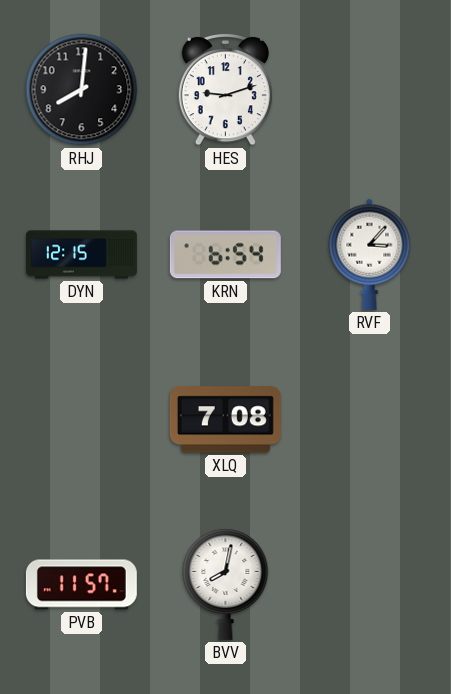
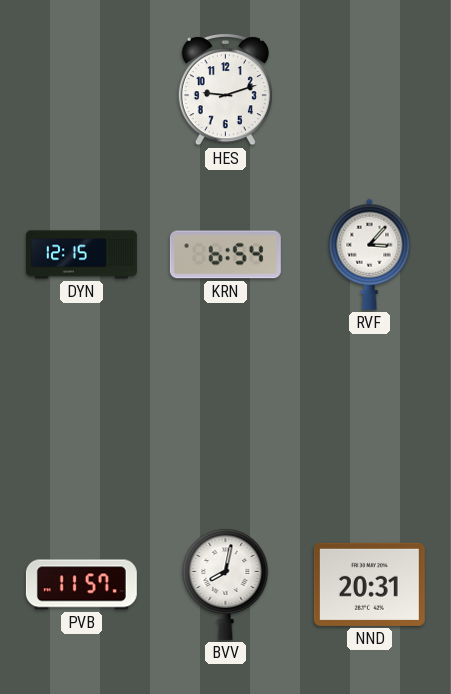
RHJ: 8:01 -> none (82, 90)
XLQ: 7:08 -> none (225, 420)
NND: none -> 20:31 (369, 584)
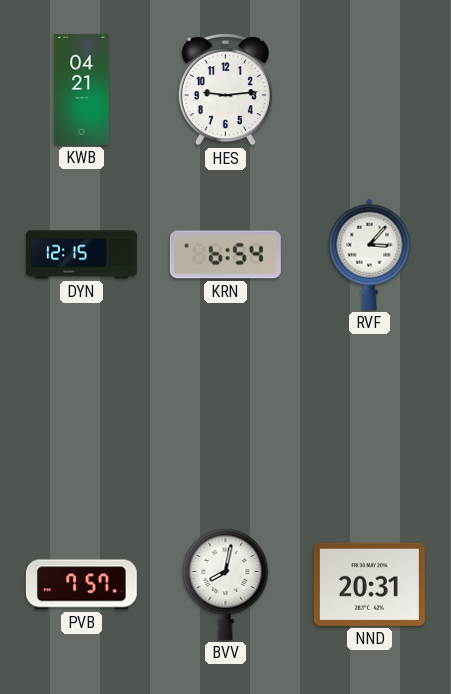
KWB: none -> 04:21 (82, 89)
HES: 9:12 -> 9:14 (225, 90)
PVB: 11:57 -> 7:57 (81, 585)
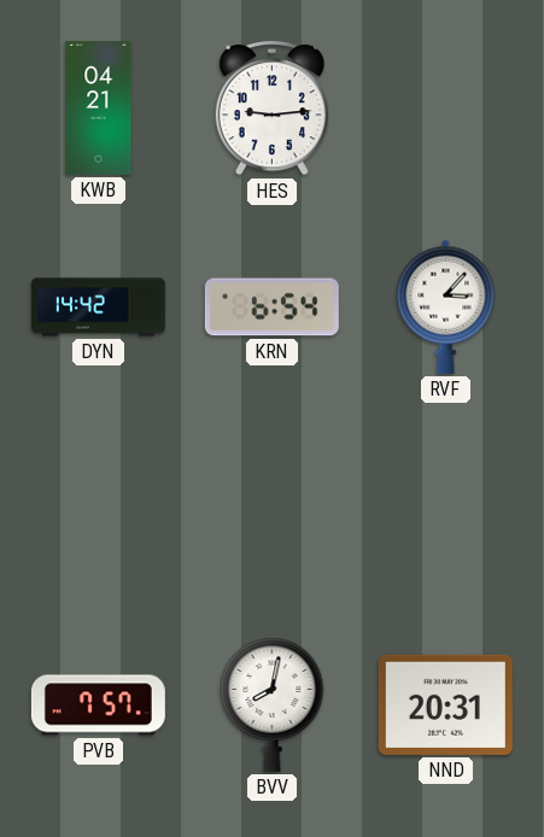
DYN: 12:15 -> 14:42 (98, 308)
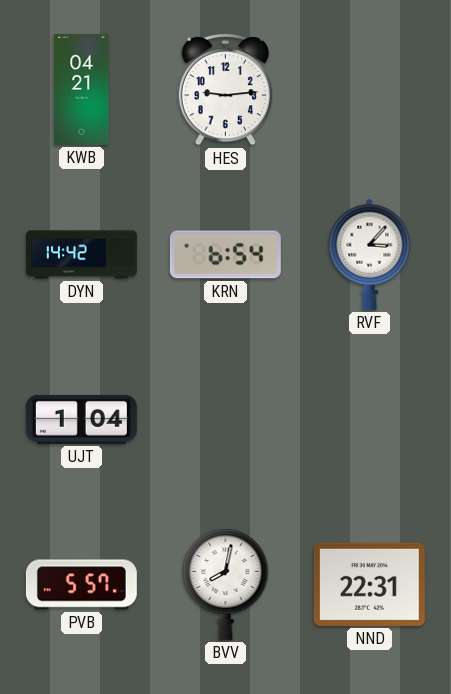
UJT: none -> 1:04 (81, 419)
PVB: 7:57 -> 5:57 (81, 585)
NND: 20:31 -> 22:31 (369, 584)
